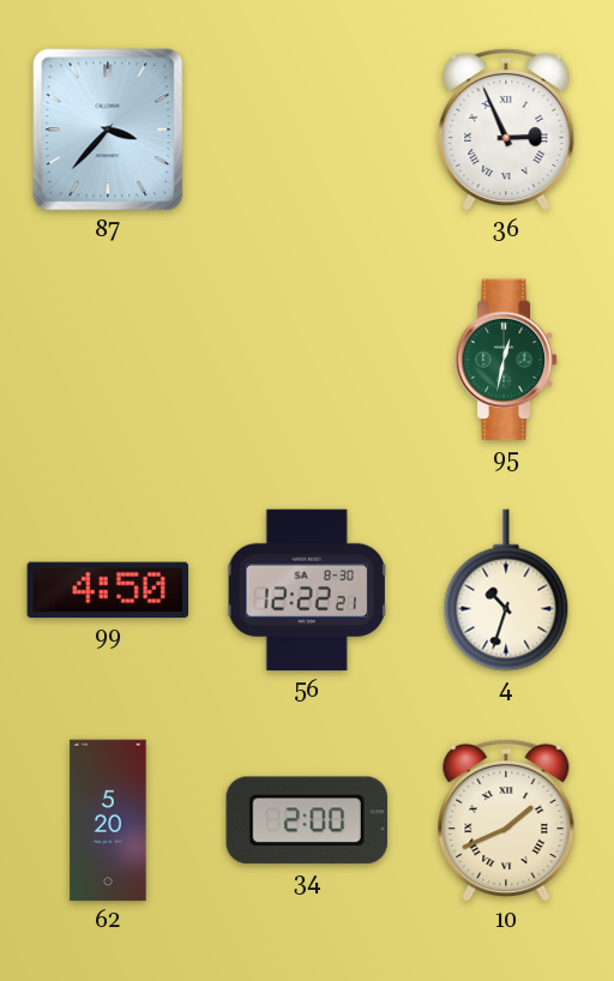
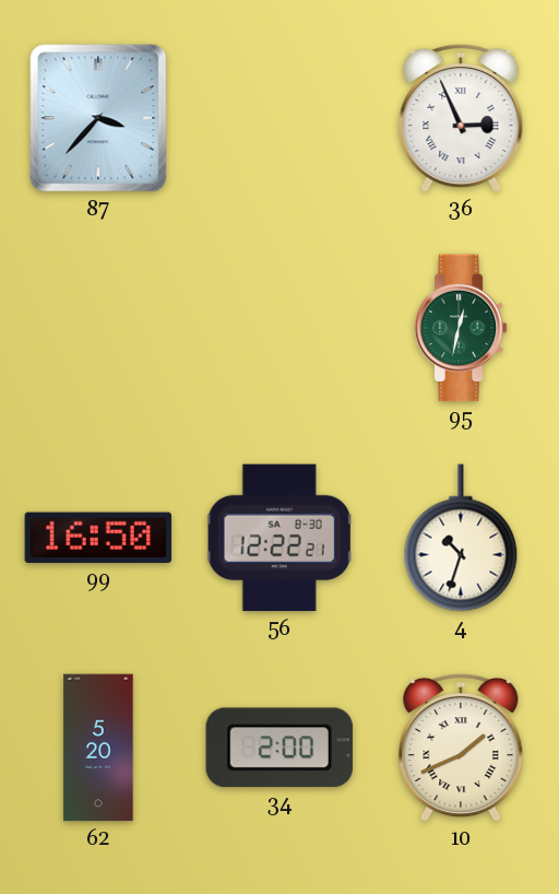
99: 4:50 -> 16:50 (97, 538)
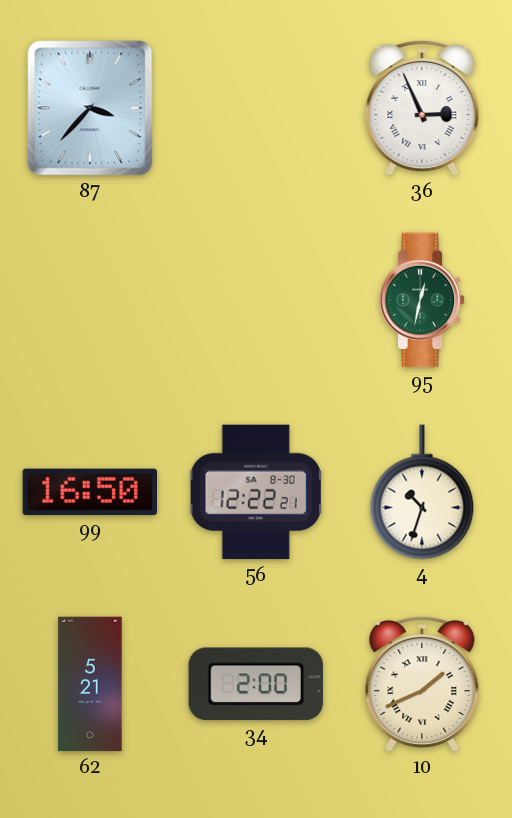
62: 5:20 -> 5:21 (90, 684)
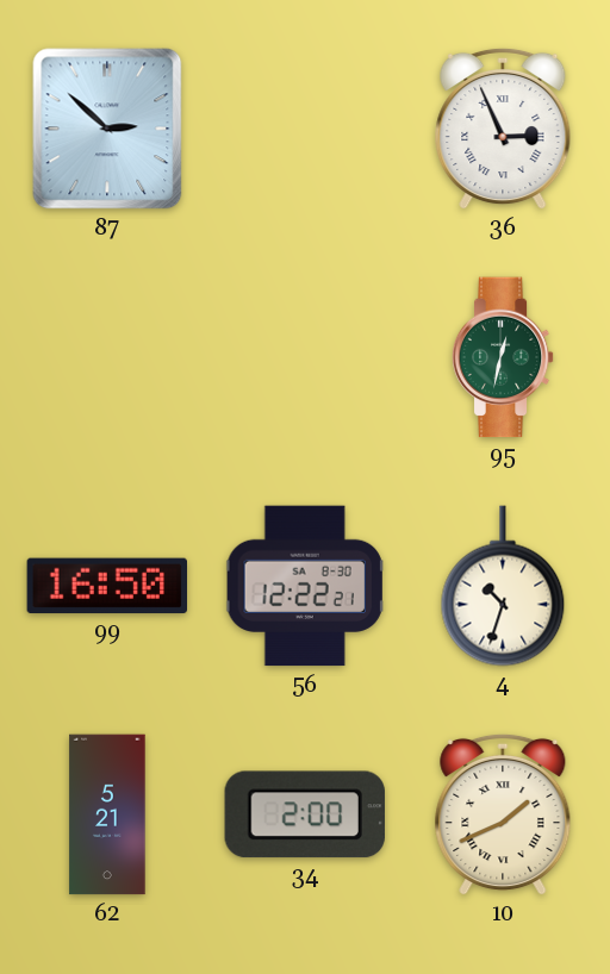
87: 3:37 -> 2:52 (107, 129)
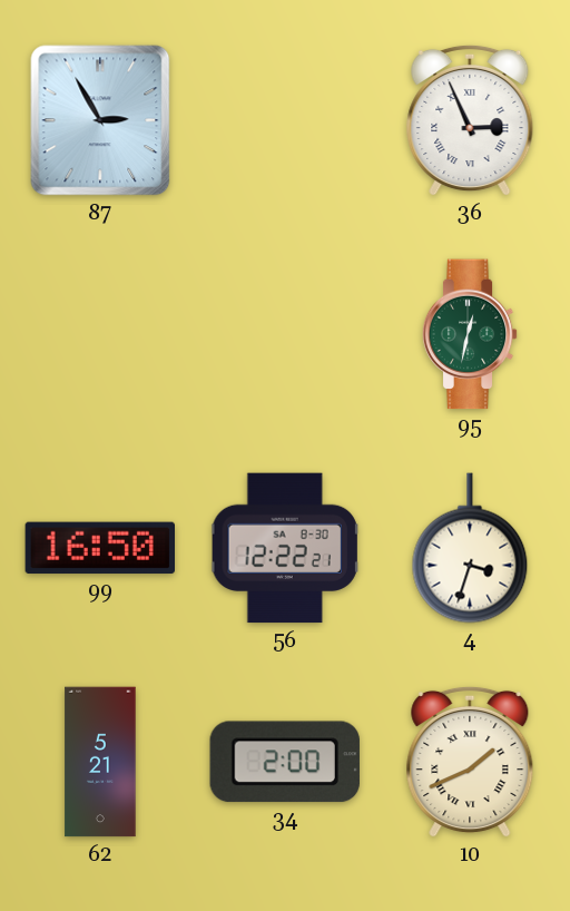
87: 2:52 -> 2:55 (100, 120)
4: 10:33 -> 3:33 (470, 548)
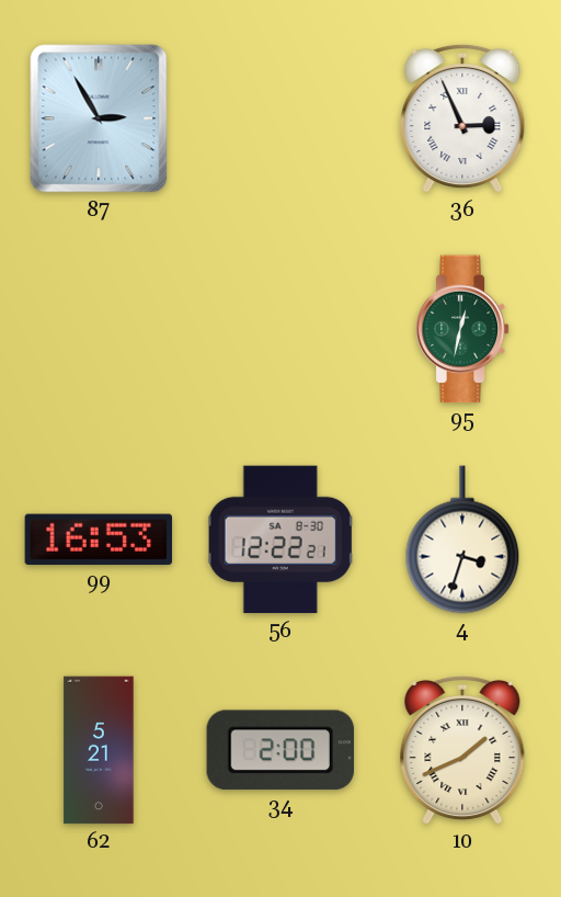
99: 16:50 -> 16:53 (98, 540)
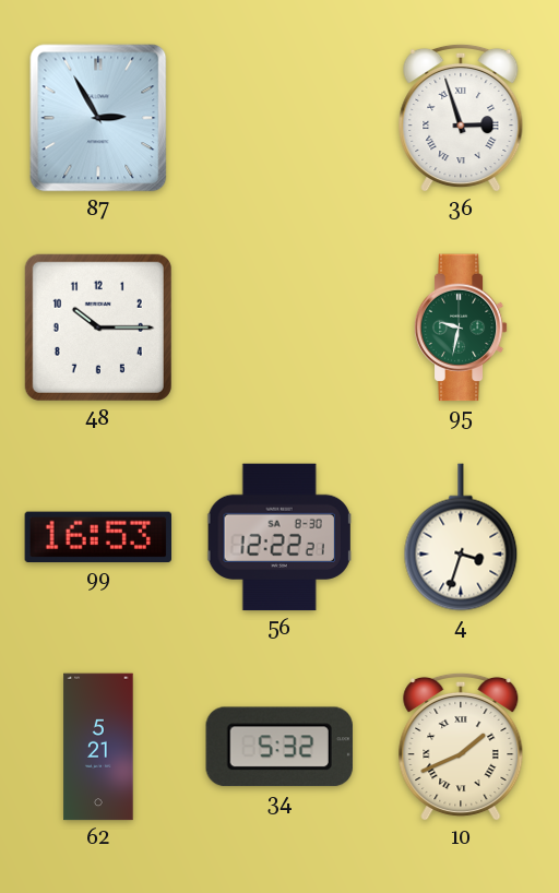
36: 2:56 -> 2:57 (461, 118)
48: none -> 10:15 (98, 328)
95: 12:32 -> 9:32 (461, 328)
34: 2:00 -> 5:32 (279, 747)
